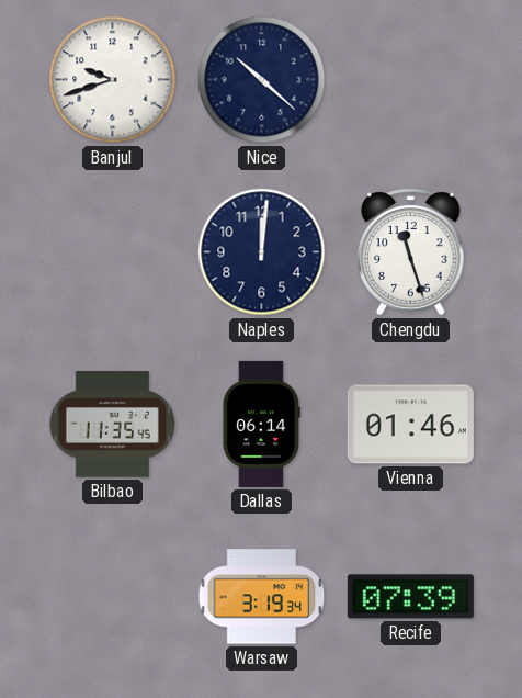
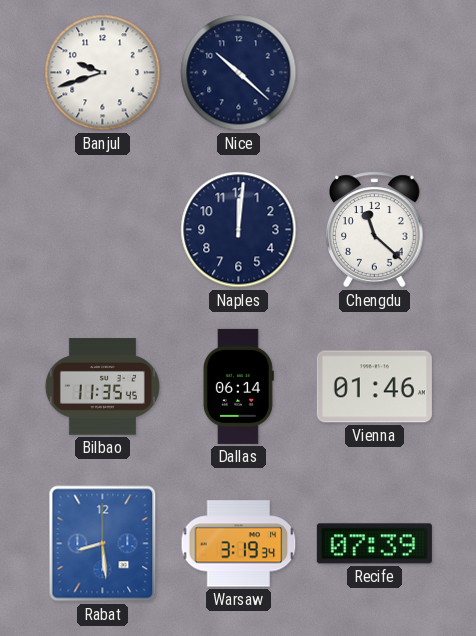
Chengdu: 11:27 -> 11:22 (375, 230)
Rabat: none -> 8:29 (103, 544)
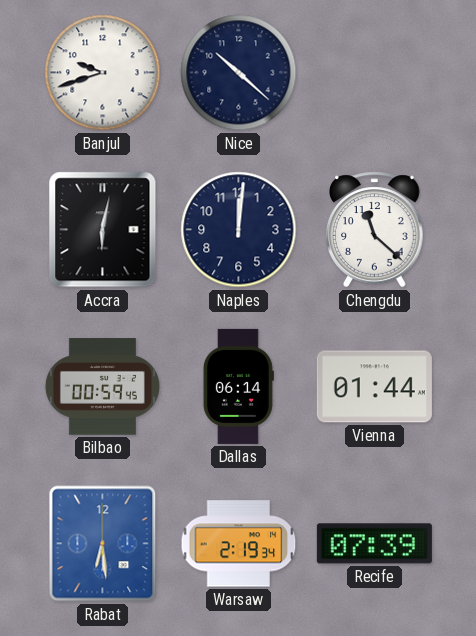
Accra: none -> 6:02 (103, 230)
Bilbao: 11:35 -> 00:59 (102, 387)
Vienna: 01:46 -> 01:44 (374, 387)
Rabat: 8:29 -> 6:29 (103, 544)
Warsaw: 3:19 -> 2:19 (239, 544)
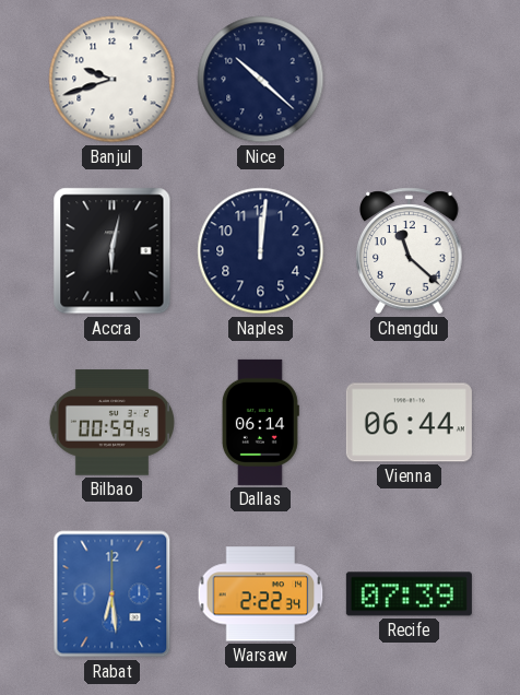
Vienna: 01:44 -> 06:44 (409, 423)
Warsaw: 2:19 -> 2:22 (261, 594)
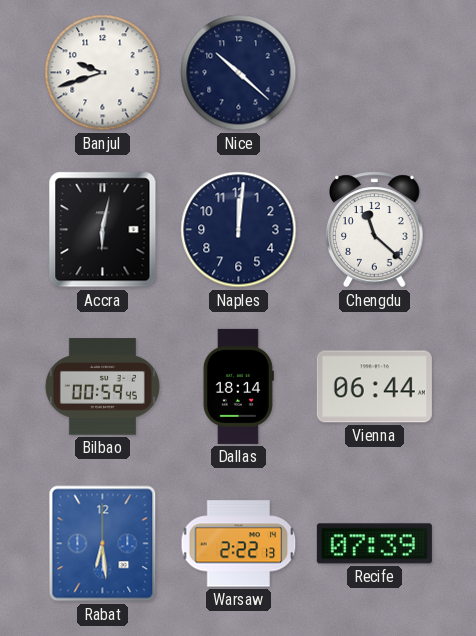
Dallas: 06:14 -> 18:14 (238, 386)
Warsaw: 2:22:34 -> 2:22:13 (239, 544)
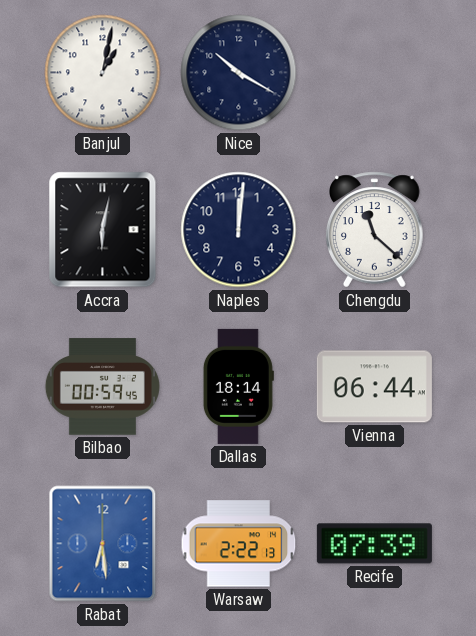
Banjul: 9:42 -> 1:02 (103, 73)
Nice: 10:22 -> 10:20 (239, 73)
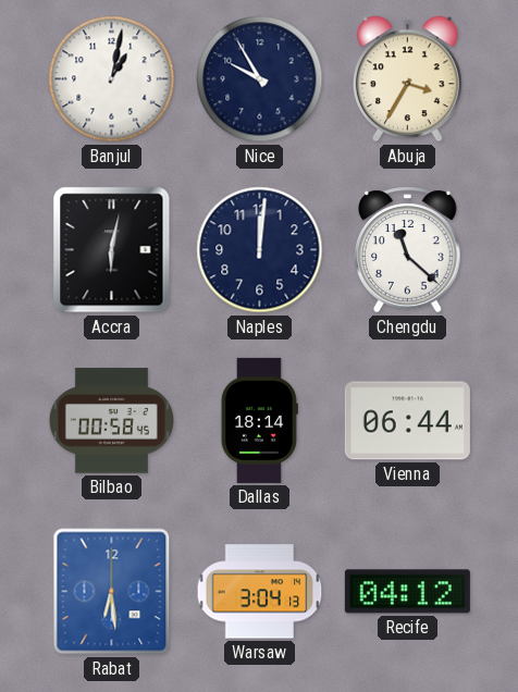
Nice: 10:20 -> 9:55 (260, 79)
Abuja: none -> 3:35 (407, 79)
Bilbao: 00:59 -> 00:58 (111, 421)
Warsaw: 2:22 -> 3:04 (260, 592)
Recife: 07:39 -> 04:12 (407, 592)
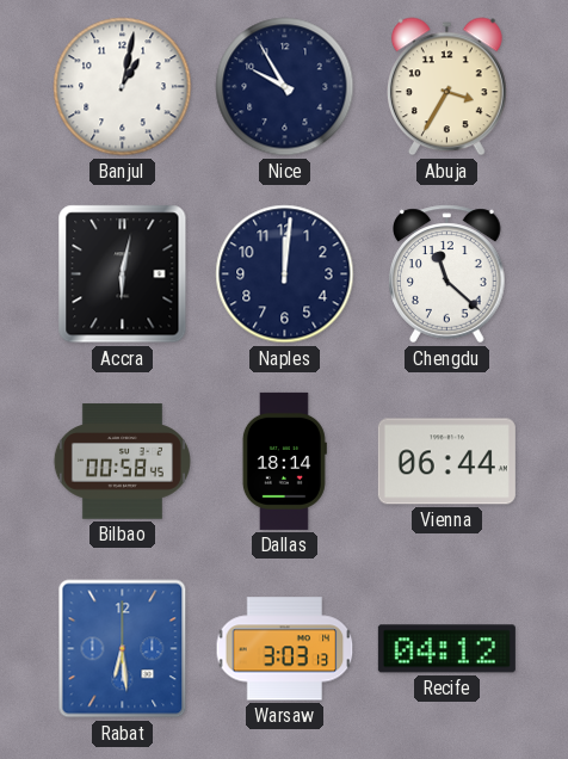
Warsaw: 3:04 -> 3:03 (285, 649)
